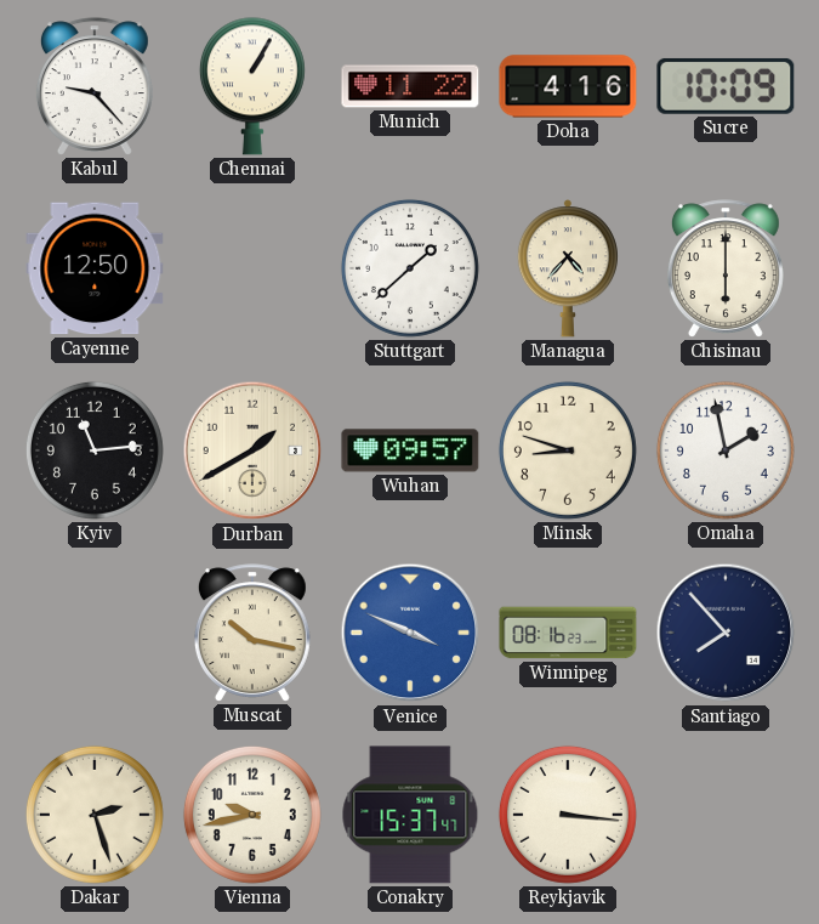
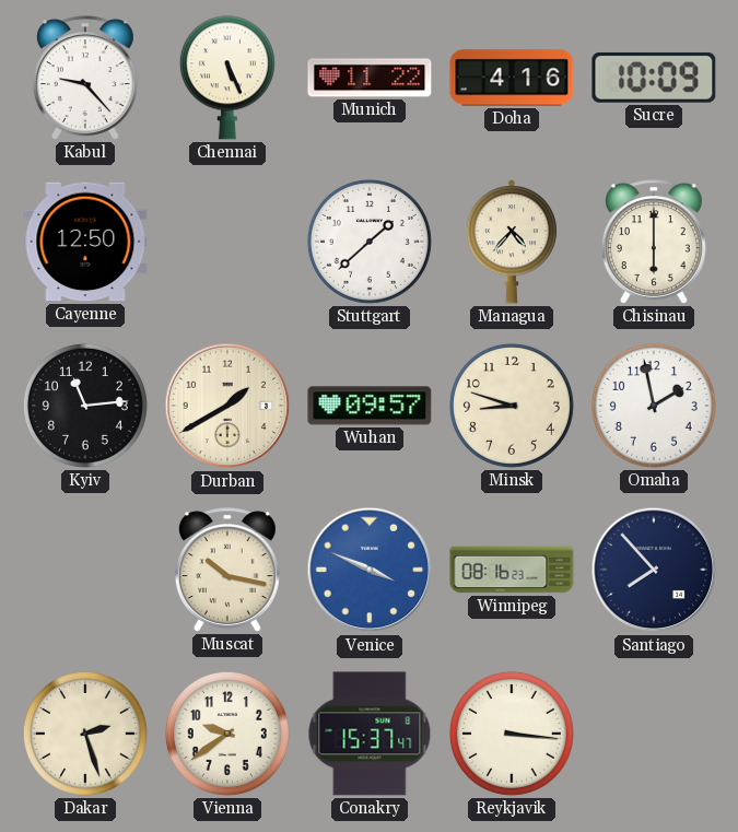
Chennai: 1:05 -> 5:26 (227, 78)
Vienna: 9:43 -> 9:39 (227, 734)
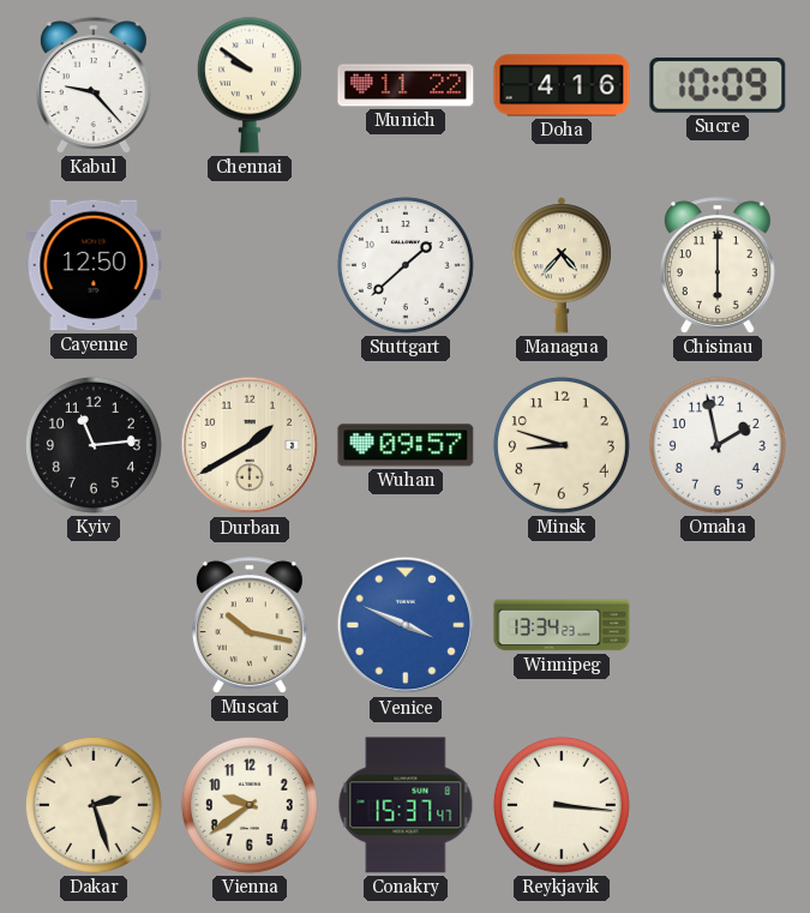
Chennai: 5:26 -> 9:51 (250, 85)
Winnipeg: 08:16 -> 13:34 (562, 625)
Santiago: 7:53 -> none (654, 570)
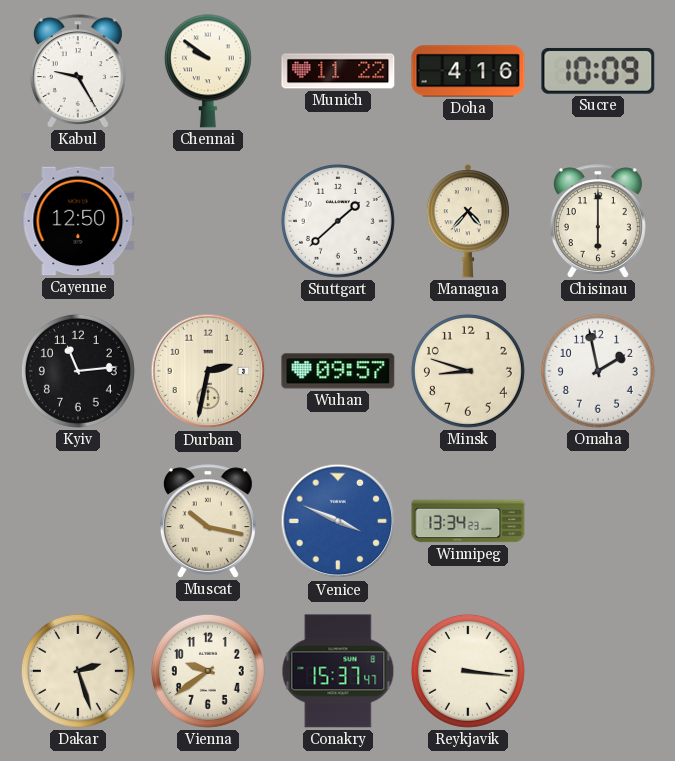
Kabul: 9:23 -> 9:25 (78, 71)
Durban: 1:40 -> 2:32 (208, 371)
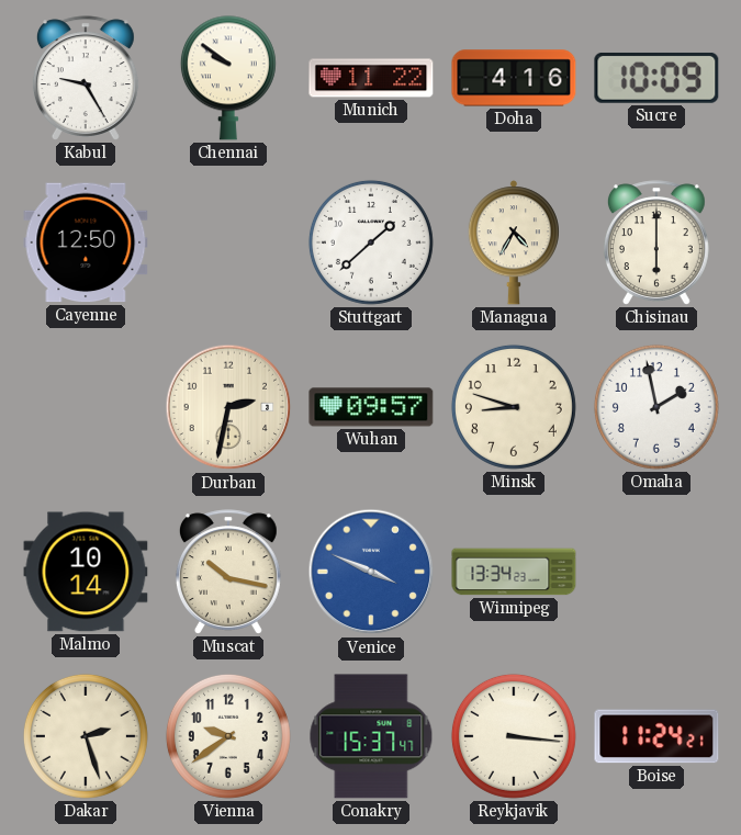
Managua: 4:37 -> 4:35 (514, 242)
Kyiv: 11:14 -> none (78, 371)
Malmo: none -> 10:14 (86, 572)
Boise: none -> 11:24 (656, 736)
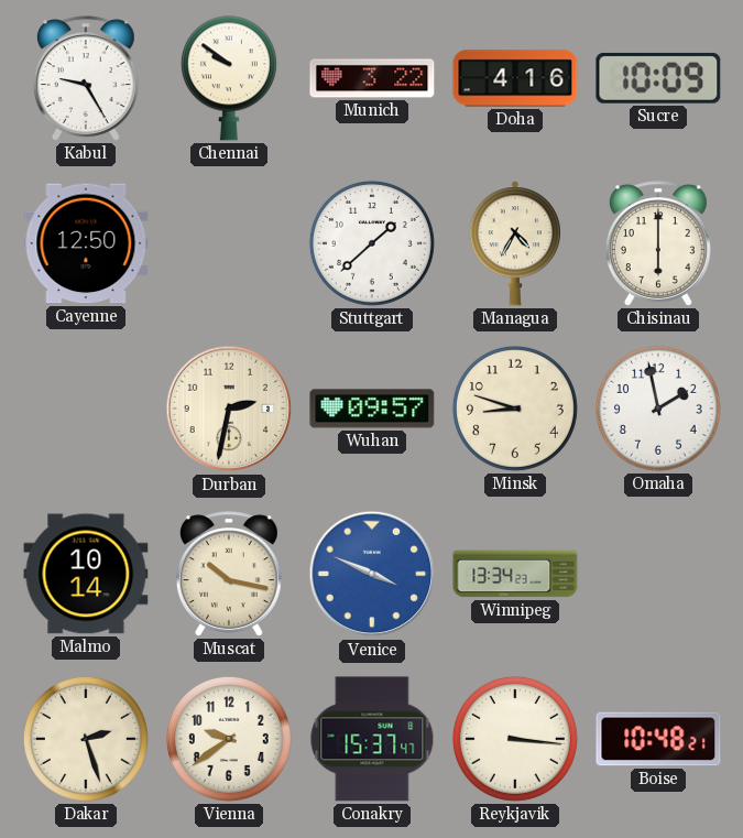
Munich: 11:22 -> 3:22 (372, 78)
Boise: 11:24 -> 10:48 (658, 739)
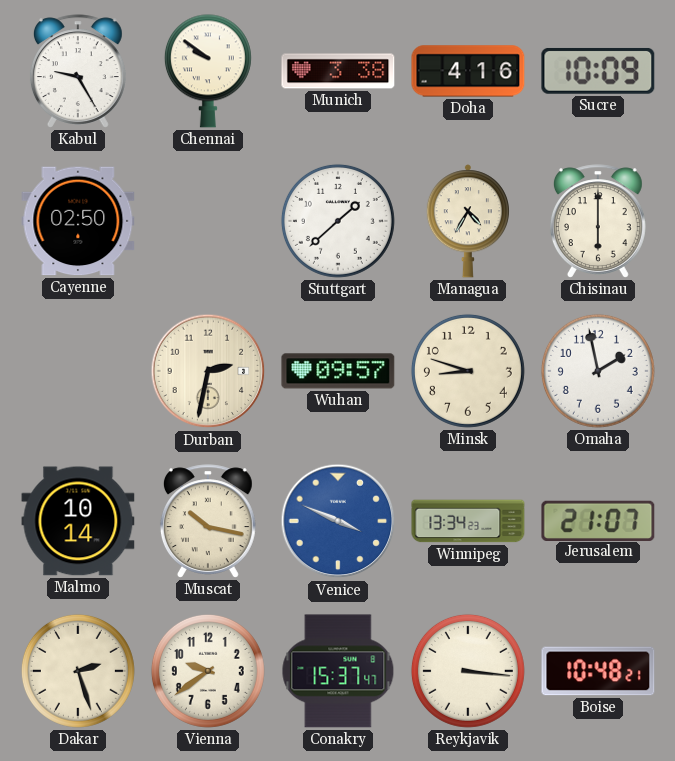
Munich: 3:22 -> 3:38 (338, 71)
Cayenne: 12:50 -> 02:50 (78, 221)
Jerusalem: none -> 21:07 (598, 520)
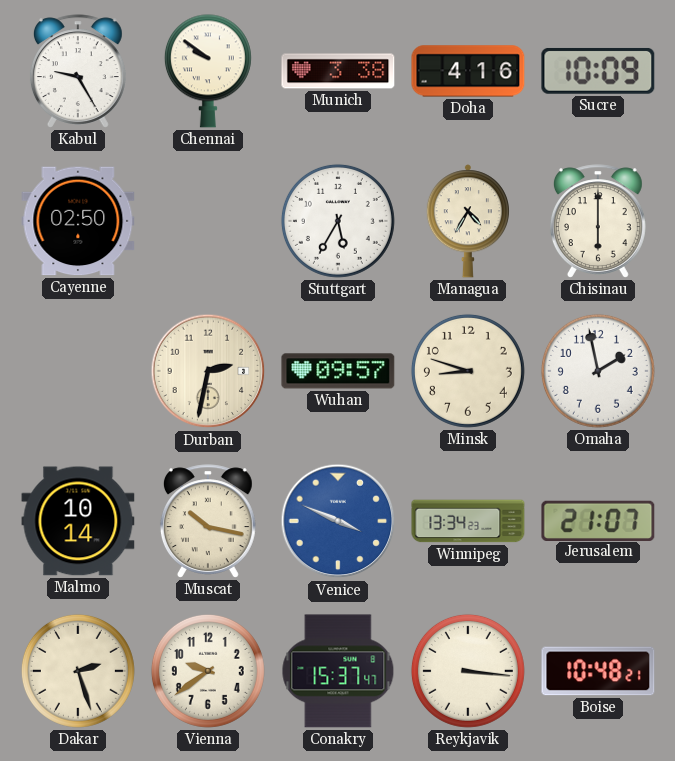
Stuttgart: 1:38 -> 5:35 (338, 221)
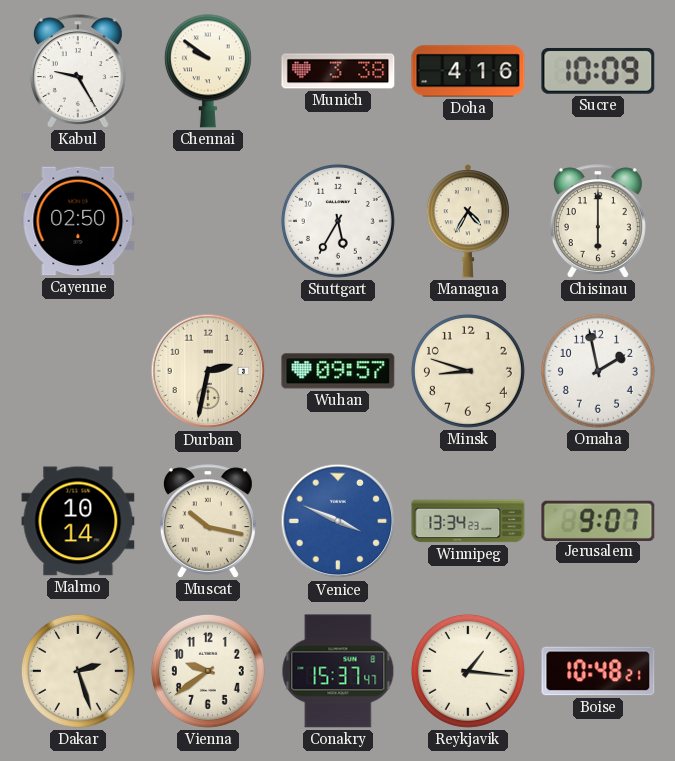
Jerusalem: 21:07 -> 9:07 (598, 520)
Reykjavik: 3:16 -> 1:16 (468, 671)
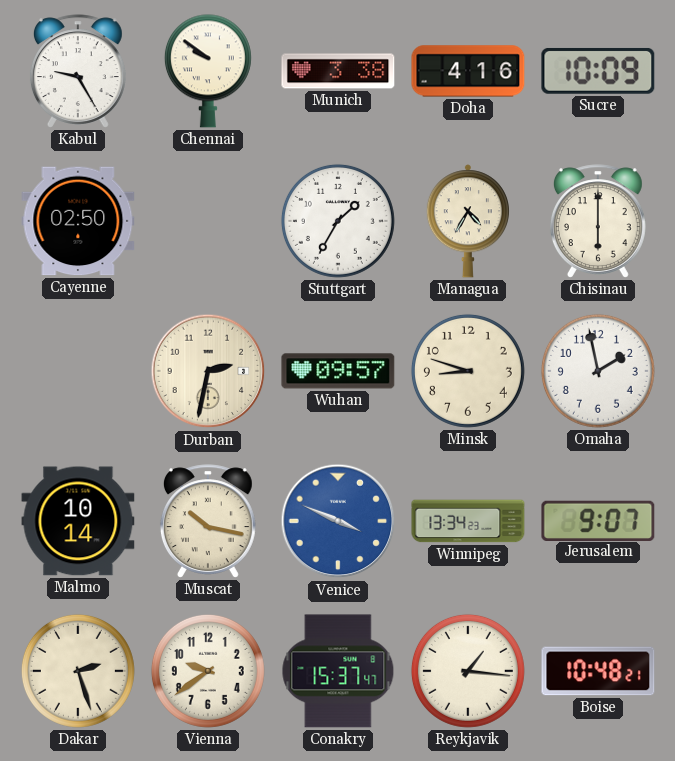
Stuttgart: 5:35 -> 1:35 (338, 221)
